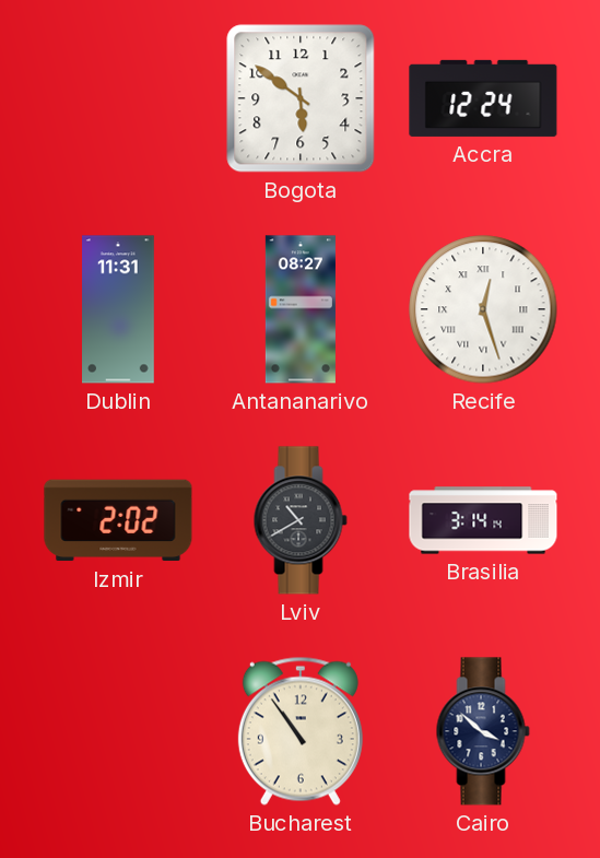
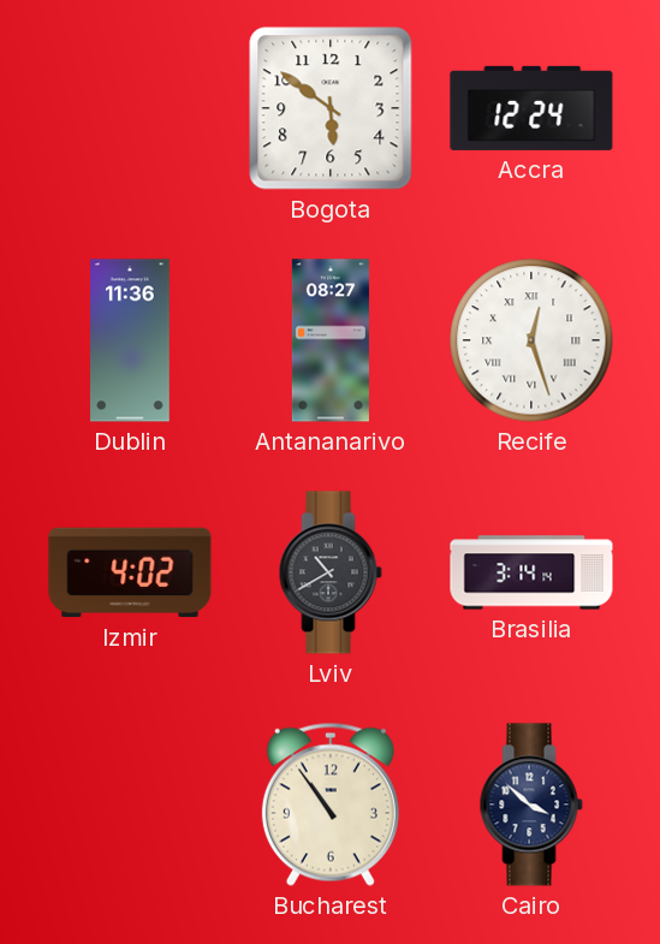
Dublin: 11:31 -> 11:36 (131, 340)
Izmir: 2:02 -> 4:02 (130, 572)
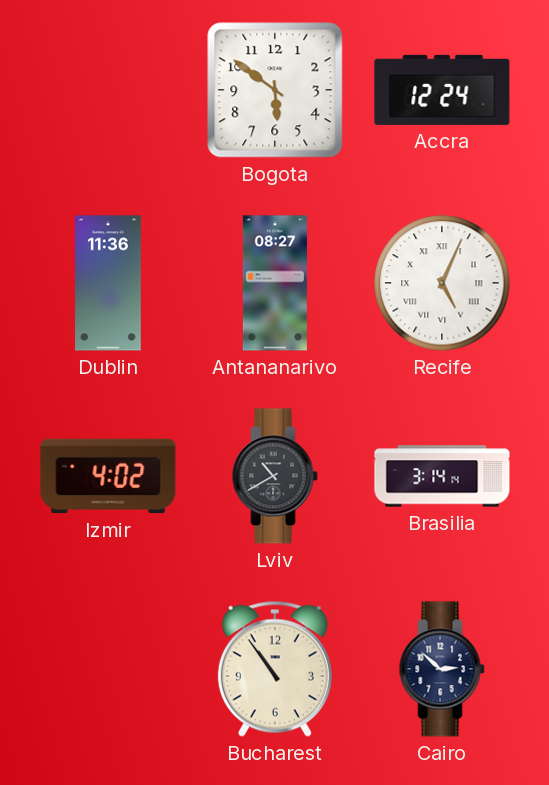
Recife: 12:27 -> 5:04 (442, 283)
Cairo: 3:52 -> 2:52 (442, 669)
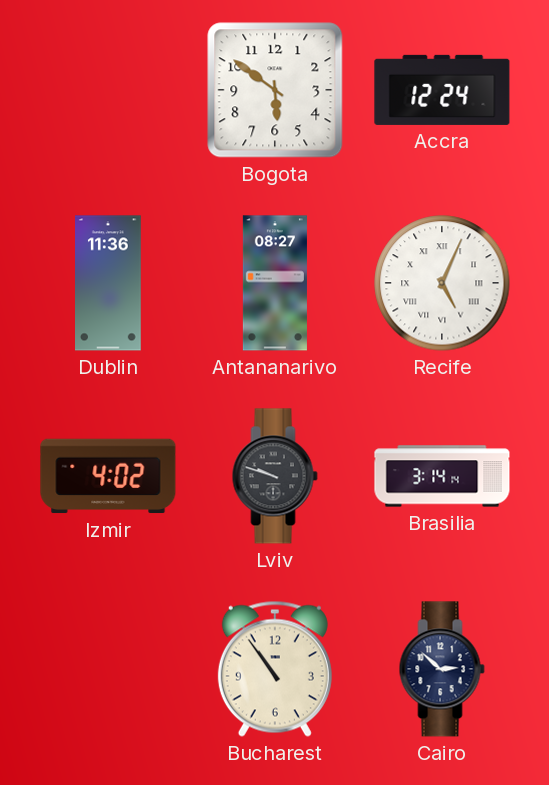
Lviv: 10:40 -> 9:48 (275, 476)
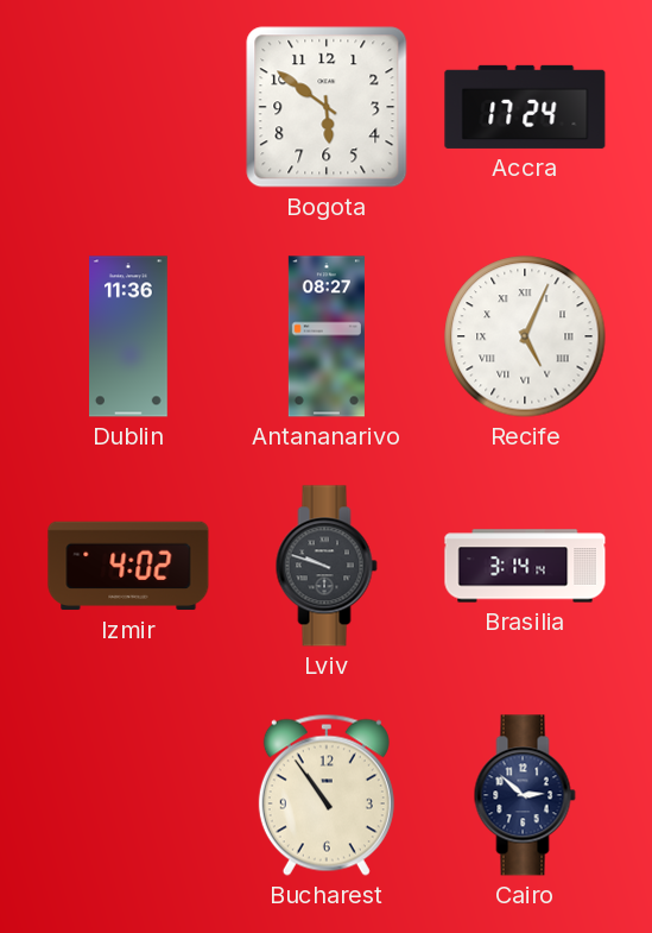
Accra: 12:24 -> 17:24 (525, 107)
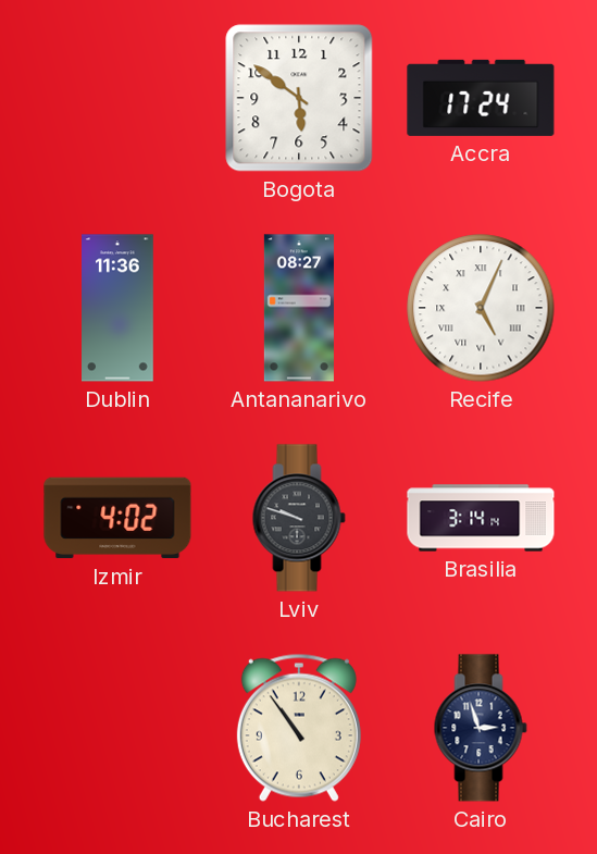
Cairo: 2:52 -> 2:57 (481, 728)
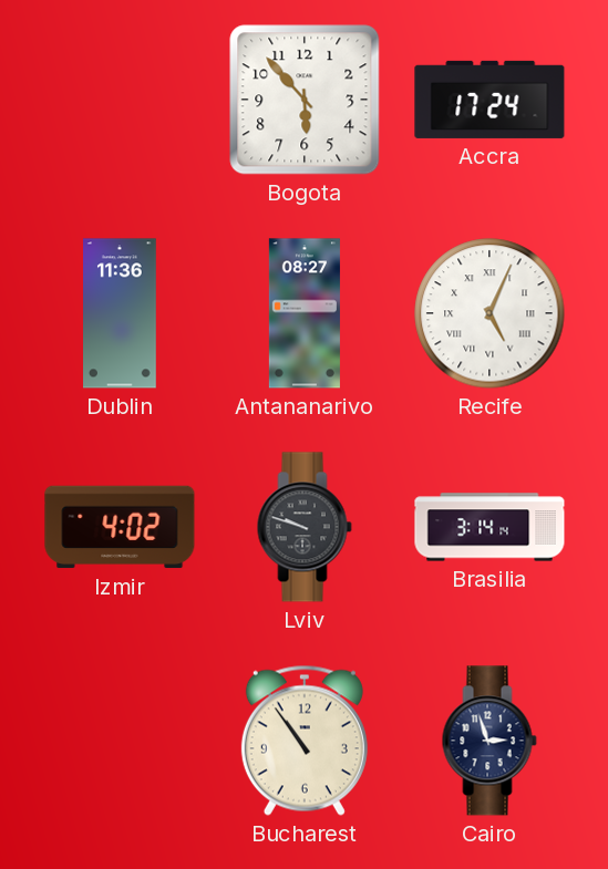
Bogota: 5:51 -> 5:53 (305, 100)
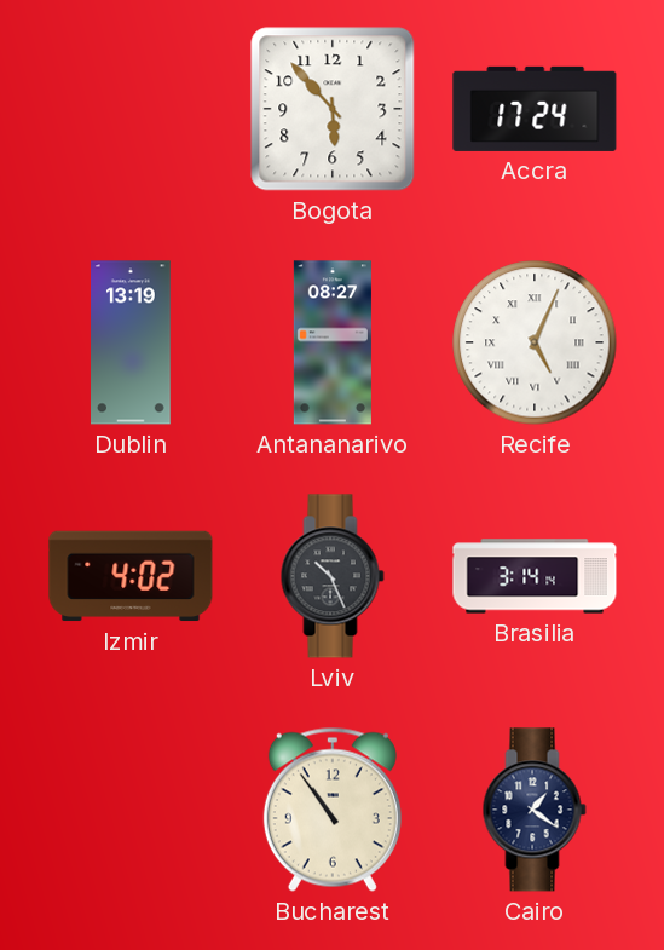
Dublin: 11:36 -> 13:19 (132, 342)
Lviv: 9:48 -> 10:26 (333, 576)
Cairo: 2:57 -> 1:21 (535, 810)
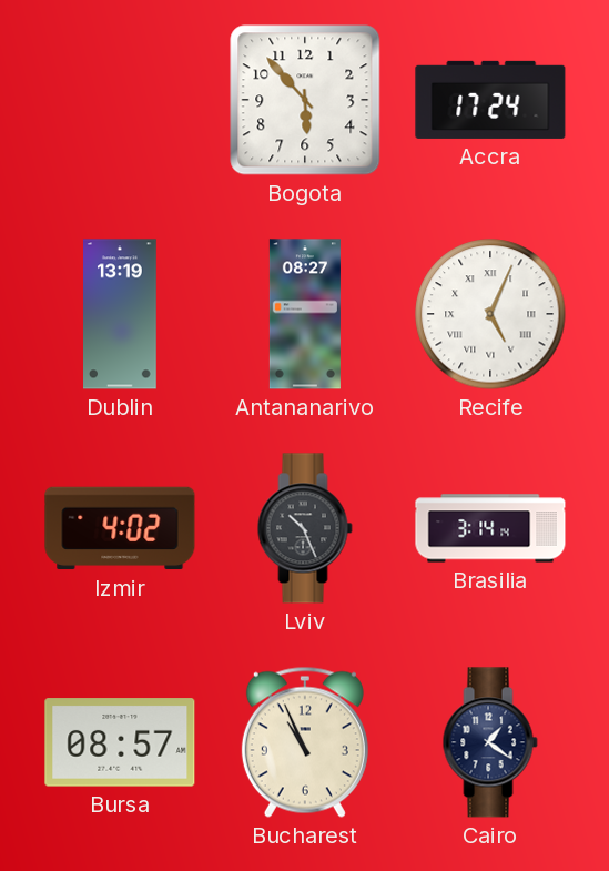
Bursa: none -> 08:57 (120, 742)
Bucharest: 10:54 -> 10:56 (305, 742)
